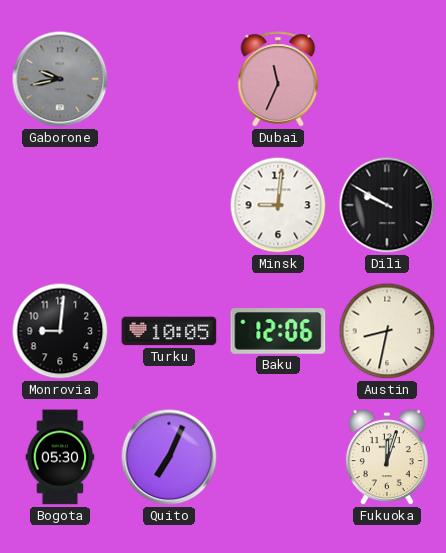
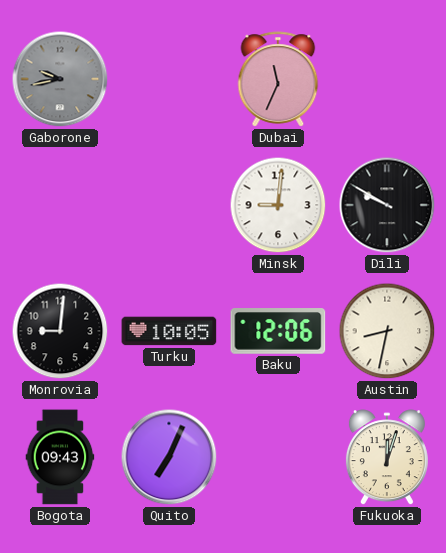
Bogota: 05:30 -> 09:43 (60, 457)
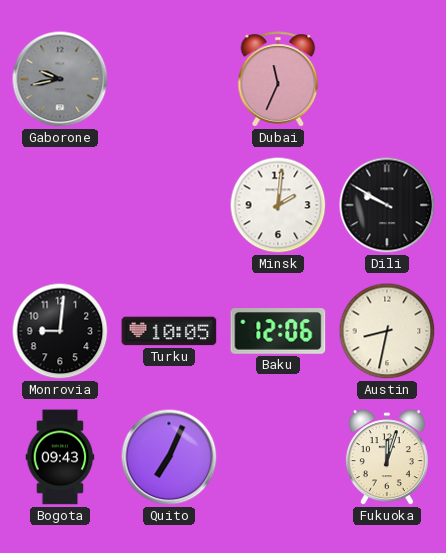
Minsk: 9:01 -> 2:01 (278, 205)
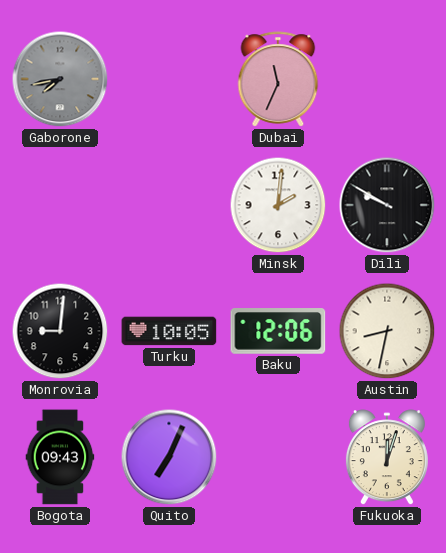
Gaborone: 9:43 -> 7:43 (60, 79)
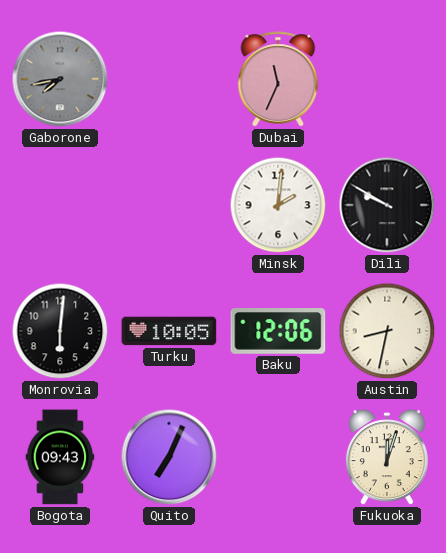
Monrovia: 9:01 -> 6:01 (60, 331)
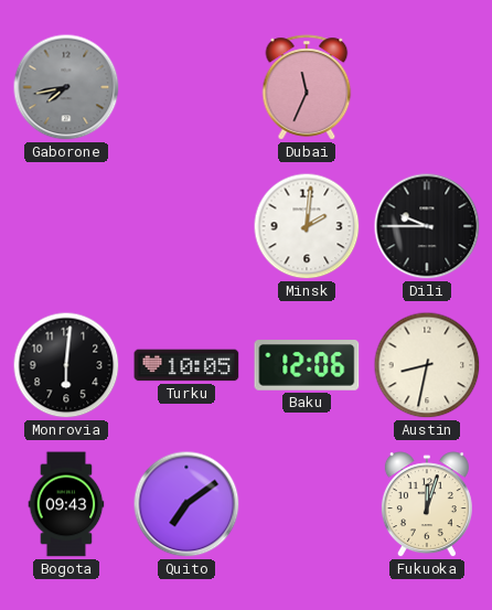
Dili: 9:50 -> 9:45 (427, 226)
Quito: 7:04 -> 7:09 (186, 504)
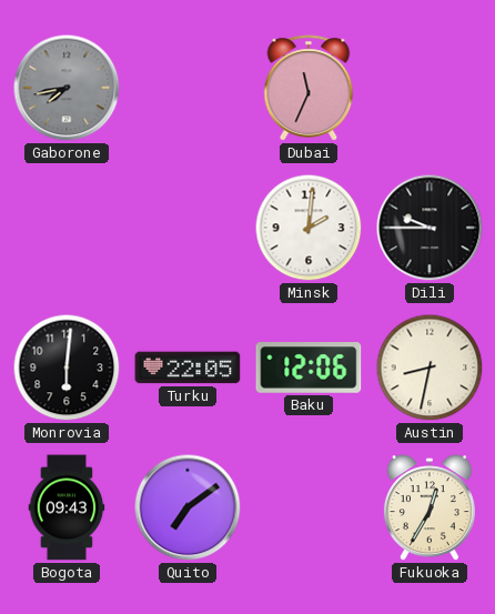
Turku: 10:05 -> 22:05 (188, 368)
Fukuoka: 12:03 -> 12:35 (430, 509)
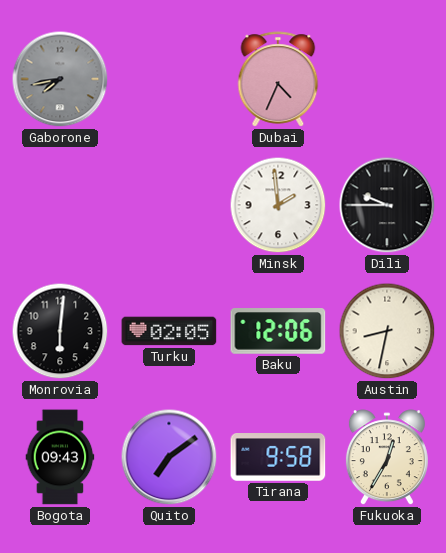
Dubai: 11:34 -> 4:34 (278, 79)
Minsk: 2:01 -> 1:59 (278, 205)
Turku: 22:05 -> 02:05 (169, 331)
Tirana: none -> 9:58 (278, 457)
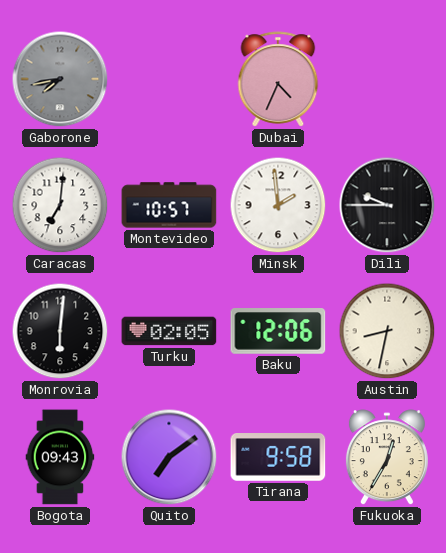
Caracas: none -> 7:01 (60, 205)
Montevideo: none -> 10:57 (169, 205)
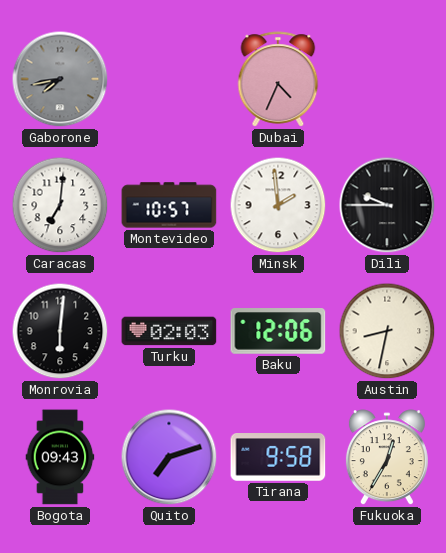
Turku: 02:05 -> 02:03 (169, 331)
Quito: 7:09 -> 7:12 (169, 457)
